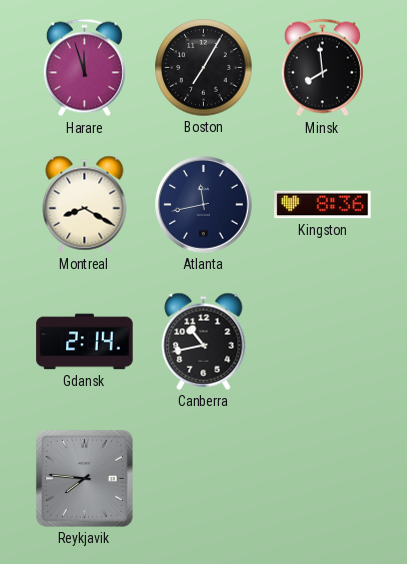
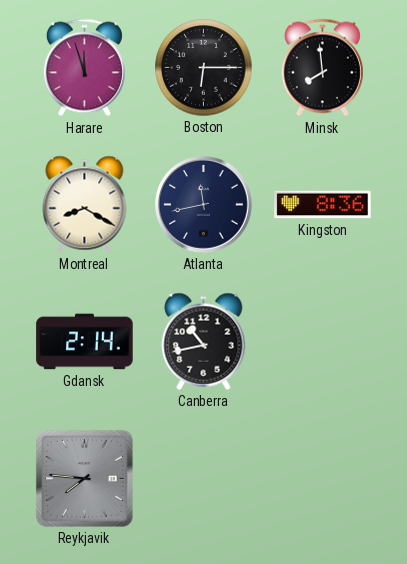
Boston: 7:05 -> 6:15 (204, 68)
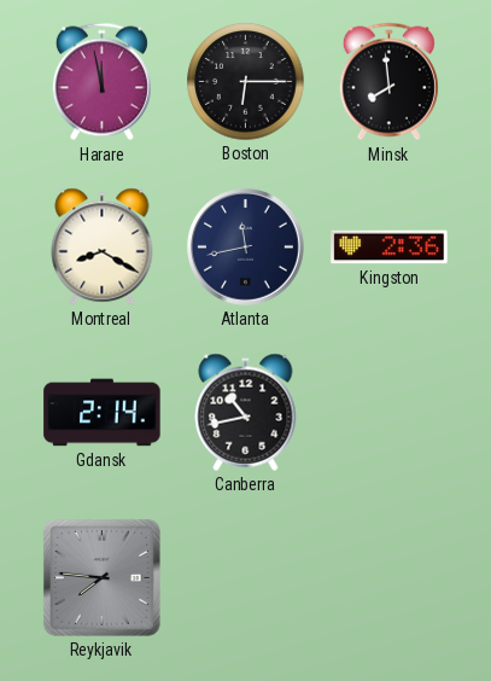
Harare: 11:57 -> 11:58 (101, 82)
Kingston: 8:36 -> 2:36 (390, 248)
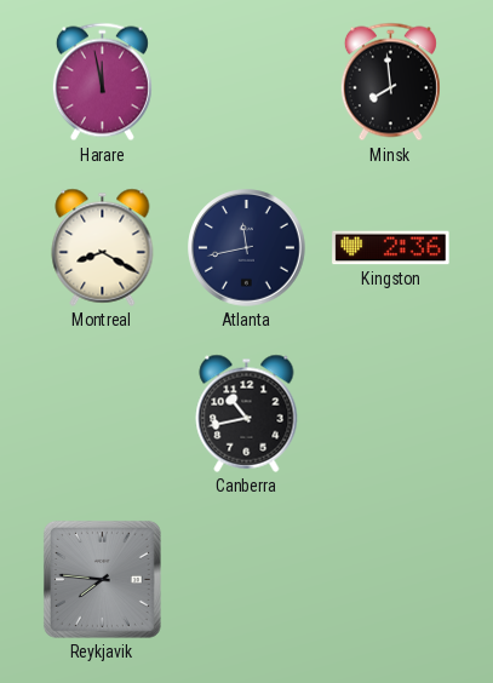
Boston: 6:15 -> none (246, 82)
Gdansk: 2:14 -> none (103, 413)
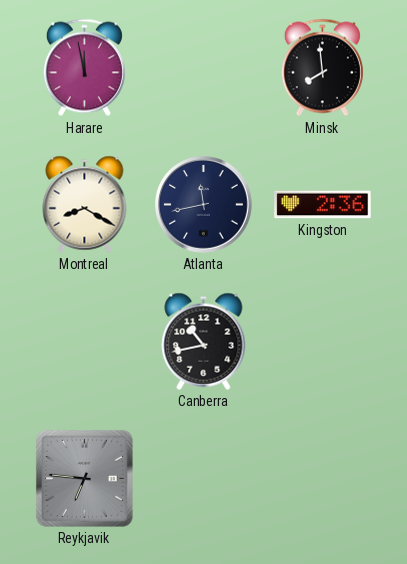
Reykjavik: 7:46 -> 6:46 (84, 478)
